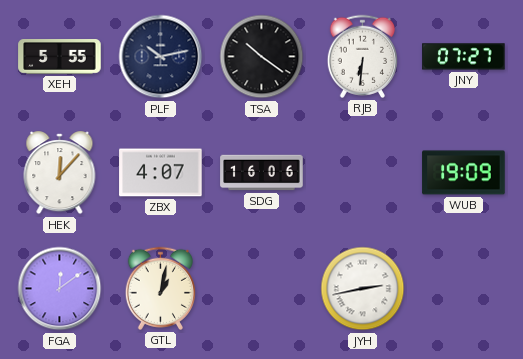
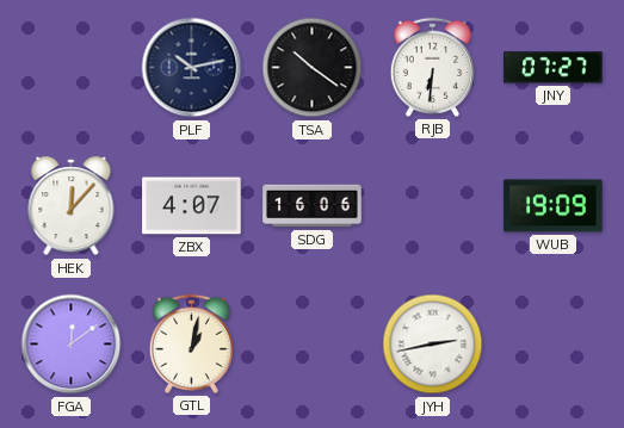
XEH: 5:55 -> none (60, 57)
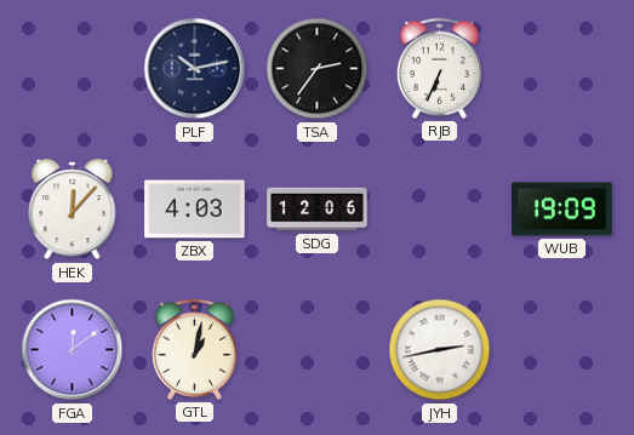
TSA: 10:21 -> 2:36 (318, 69)
RJB: 6:31 -> 6:34 (439, 68)
JNY: 07:27 -> none (554, 68)
ZBX: 4:07 -> 4:03 (195, 210)
SDG: 16:06 -> 12:06 (318, 210)
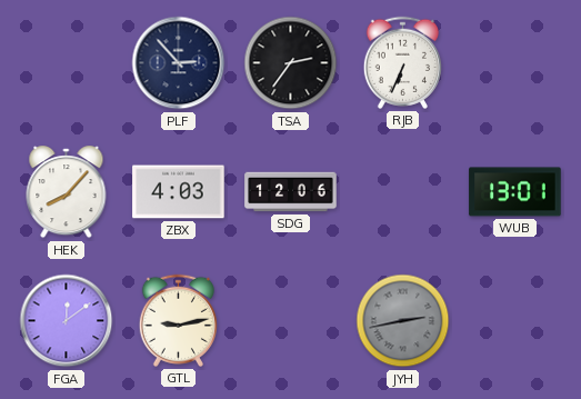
PLF: 10:13 -> 2:53 (179, 63)
HEK: 12:07 -> 8:07 (67, 192)
WUB: 19:09 -> 13:01 (515, 192)
GTL: 1:02 -> 9:13 (178, 320)
JYH dial: white -> grey (403, 321)
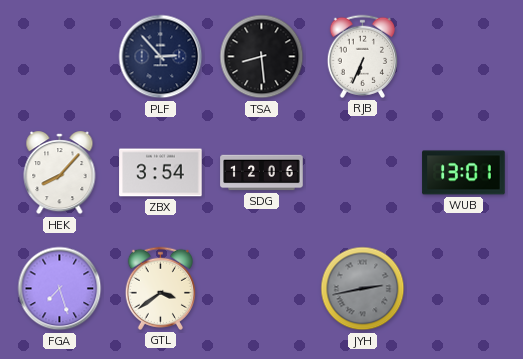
TSA: 2:36 -> 8:29 (262, 57)
ZBX: 4:03 -> 3:54 (161, 173)
FGA: 12:09 -> 7:27 (60, 289)
GTL: 9:13 -> 3:39 (160, 288)
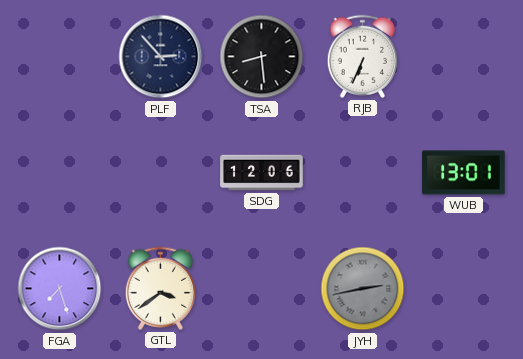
HEK: 8:07 -> none (60, 173)
ZBX: 3:54 -> none (161, 173)
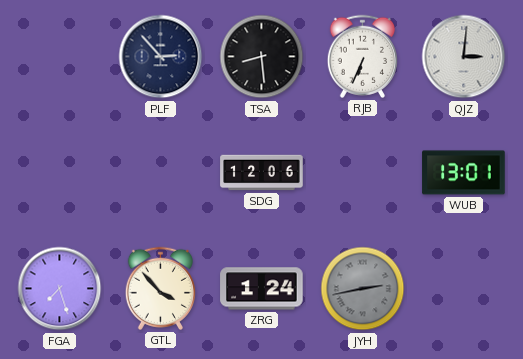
QJZ: none -> 3:01 (464, 57)
GTL: 3:39 -> 3:53 (160, 288)
ZRG: none -> 1:24 (262, 289)
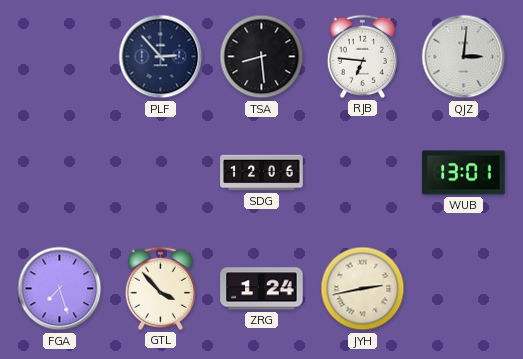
RJB: 6:34 -> 6:46 (362, 56)
JYH dial: grey -> cream (363, 289)
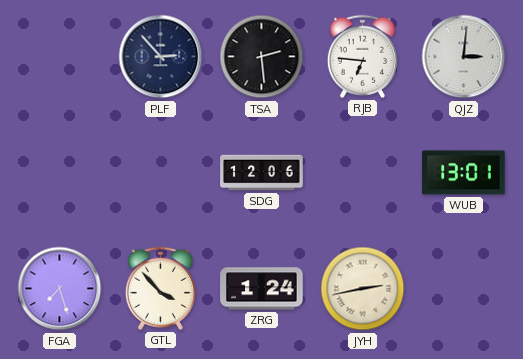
TSA: 8:29 -> 2:29 (262, 57)
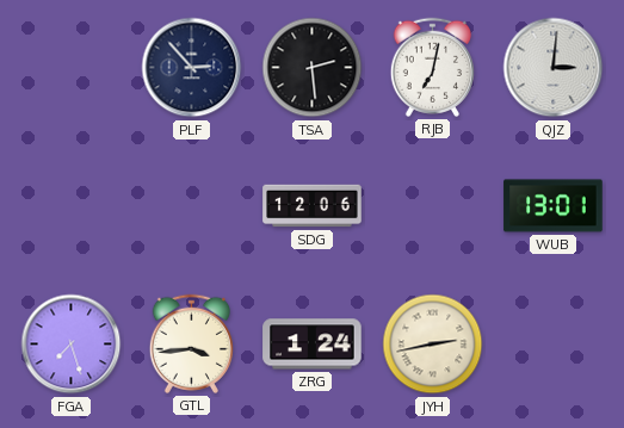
RJB: 6:46 -> 7:02 (432, 67)
GTL: 3:53 -> 3:44 (191, 343)
